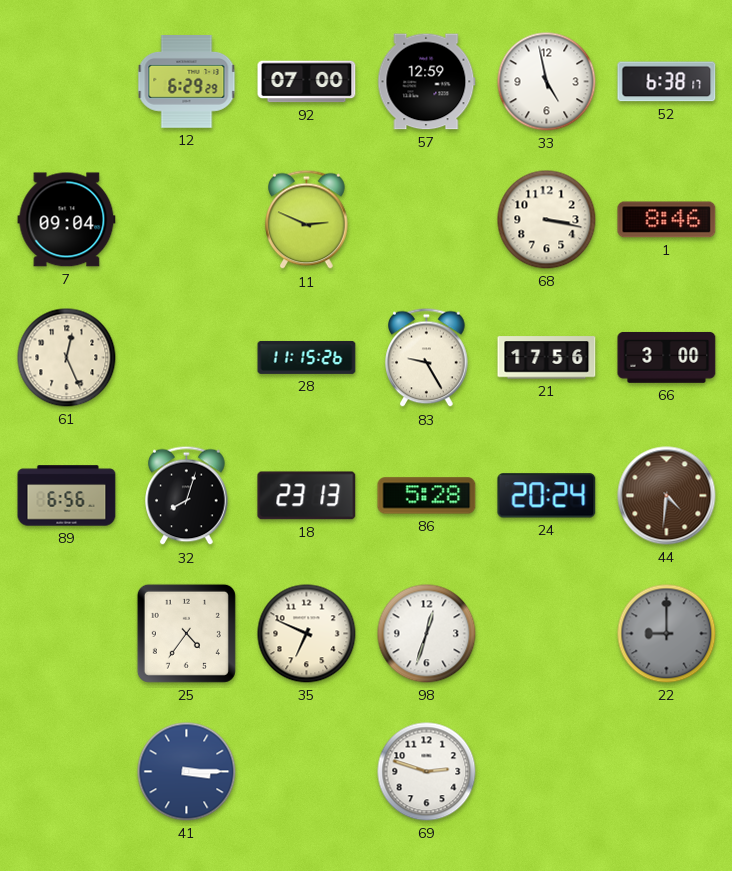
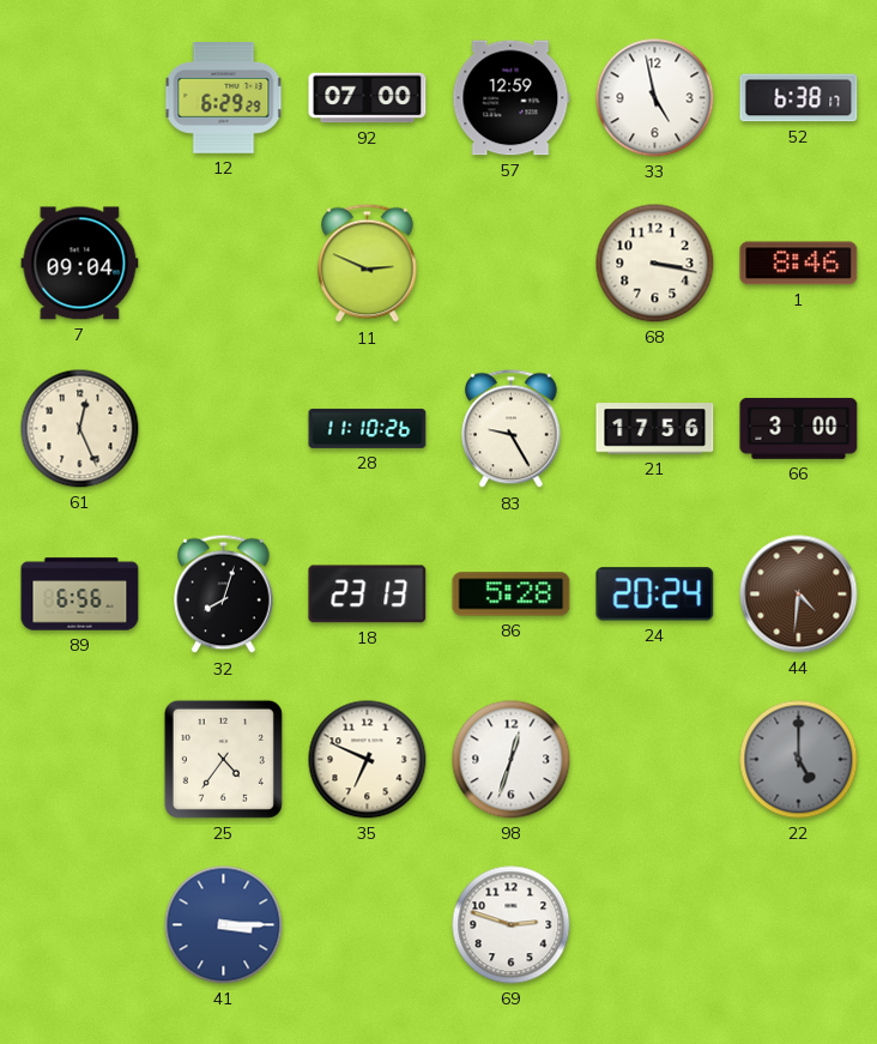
28: 11:15 -> 11:10 (368, 428)
22: 9:00 -> 5:00 (799, 760)
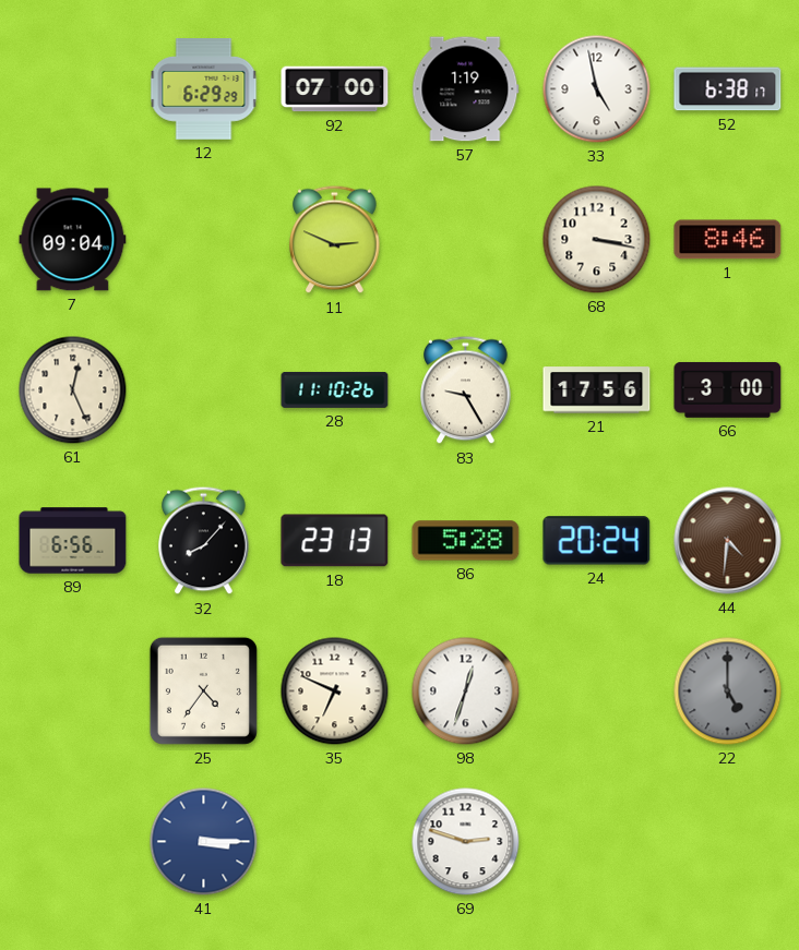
57: 12:59 -> 1:19 (466, 89)
32: 8:03 -> 8:07 (204, 541)
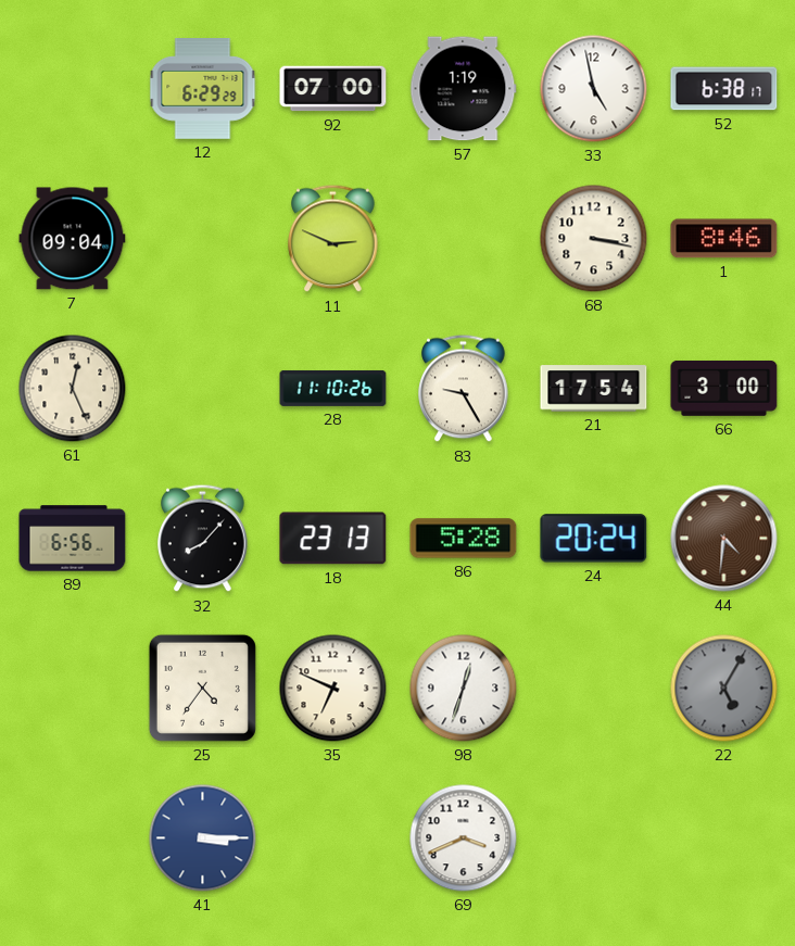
21: 17:56 -> 17:54 (594, 389)
22: 5:00 -> 5:05 (724, 689)
69: 2:48 -> 3:41 (464, 838)
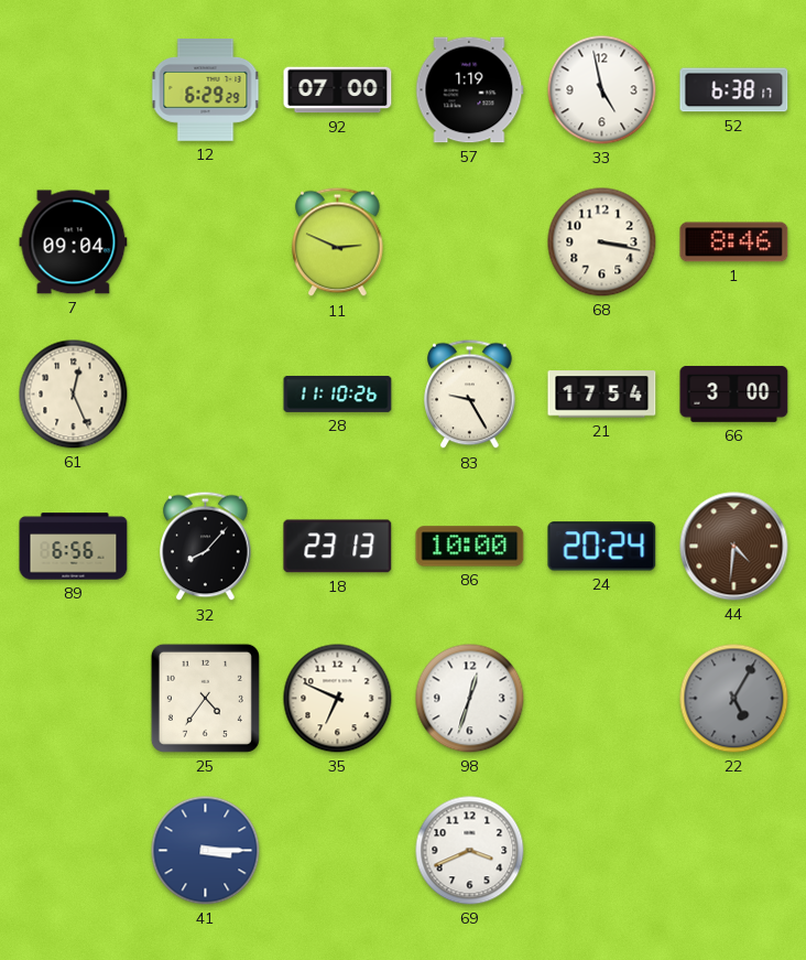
86: 5:28 -> 10:00 (470, 547)
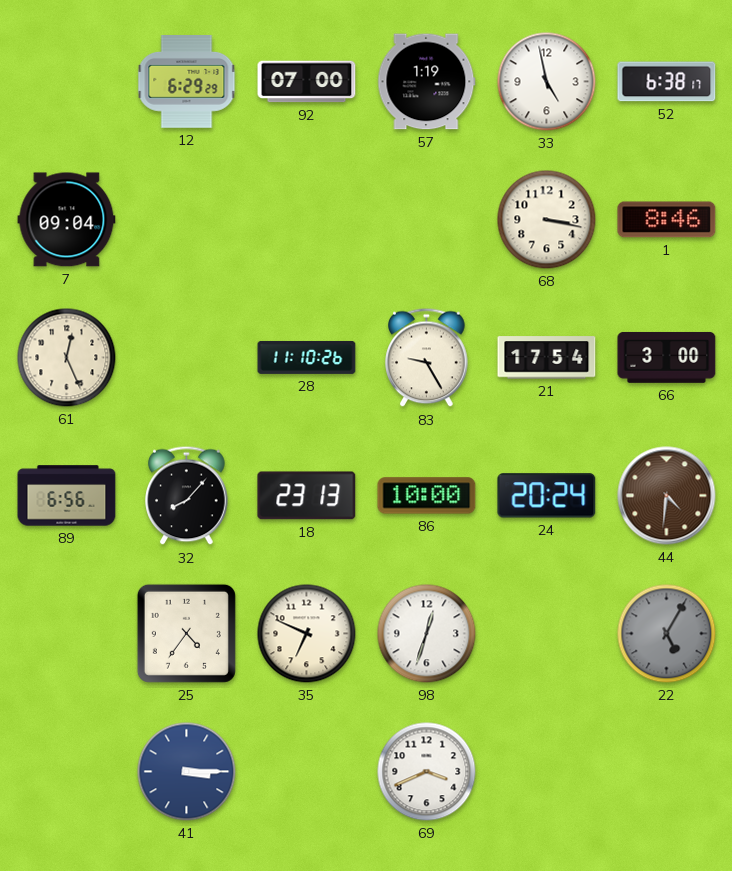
11: 2:49 -> none (338, 242)
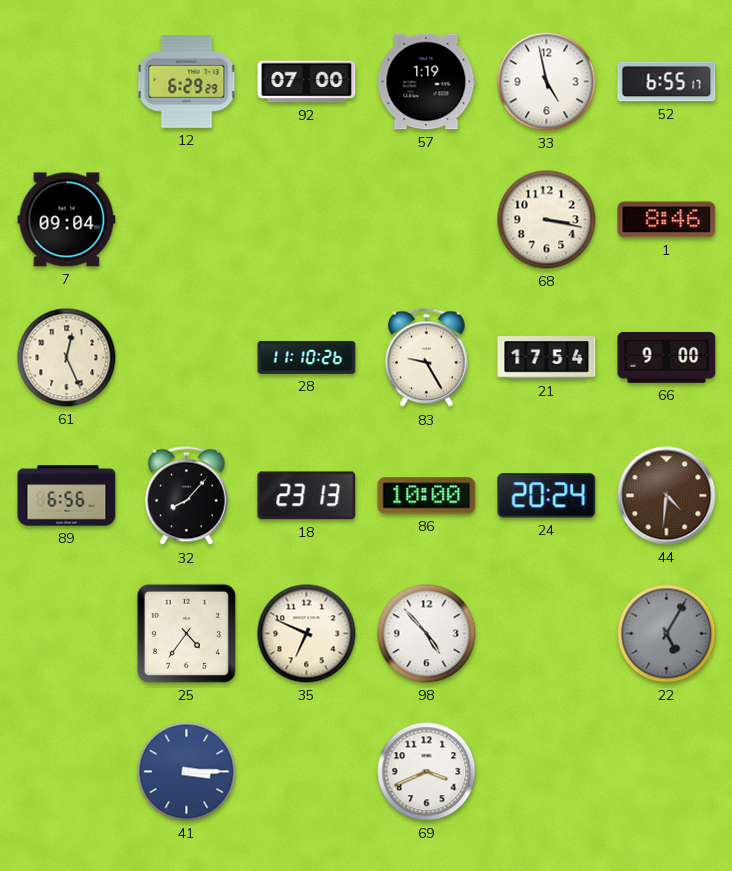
52: 6:38 -> 6:55 (667, 82)
66: 3:00 -> 9:00 (667, 358)
98: 12:33 -> 4:53 (427, 634)
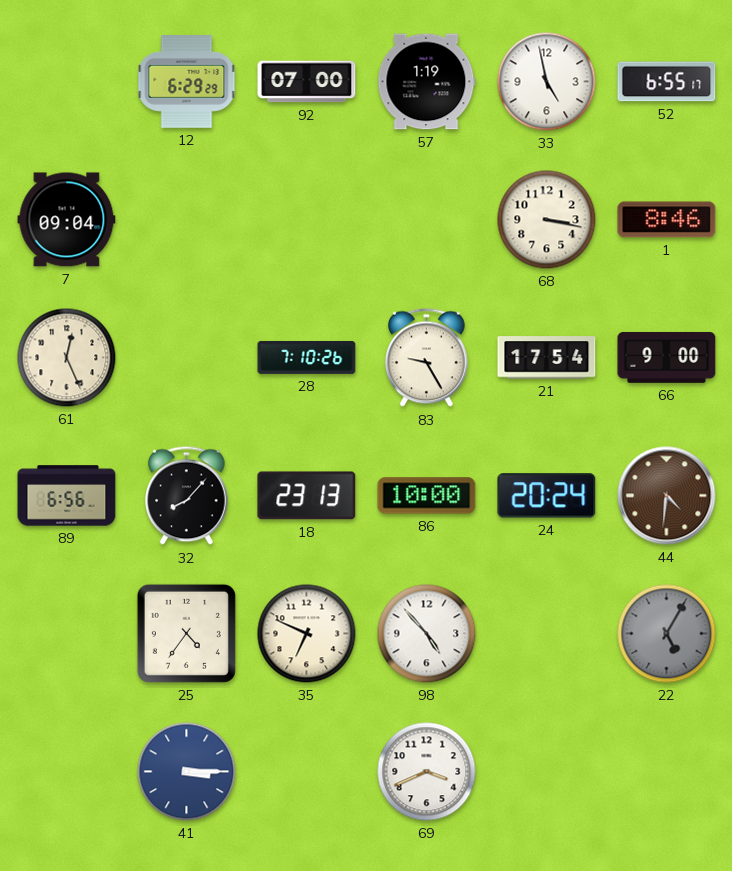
28: 11:10 -> 7:10 (307, 357)
